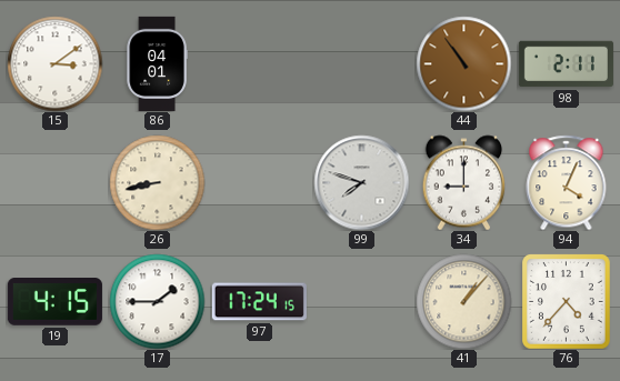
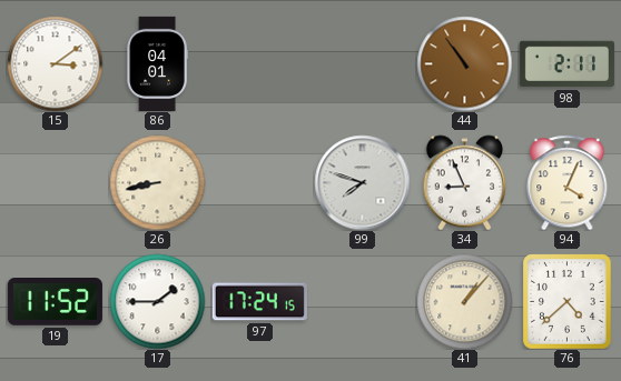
34: 9:00 -> 8:56 (465, 182)
19: 4:15 -> 11:52 (55, 302)
76: 4:37 -> 4:38 (568, 302)
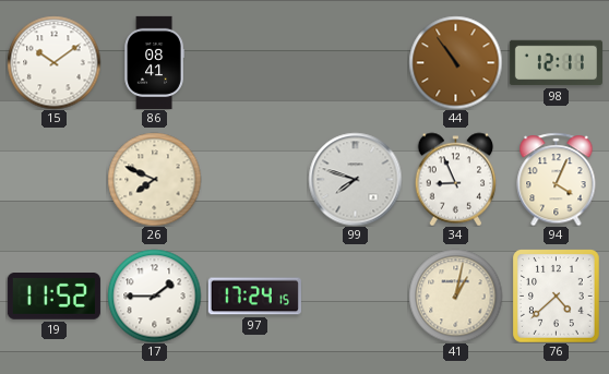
15: 3:09 -> 10:09 (53, 62)
86: 04:01 -> 08:41 (154, 62)
98: 2:11 -> 12:11 (556, 63)
26: 8:43 -> 7:49 (154, 179)
41: 1:07 -> 1:02 (455, 295)
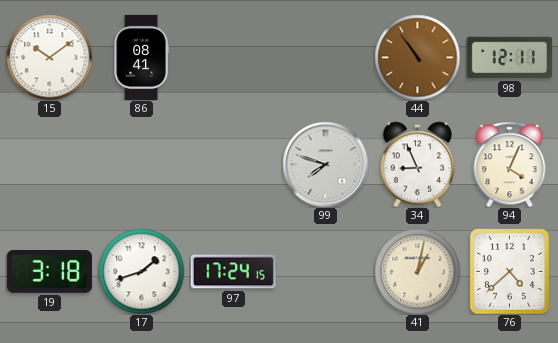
26: 7:49 -> none (154, 179)
19: 11:52 -> 3:18 (49, 272)
17: 1:45 -> 1:42 (141, 271)
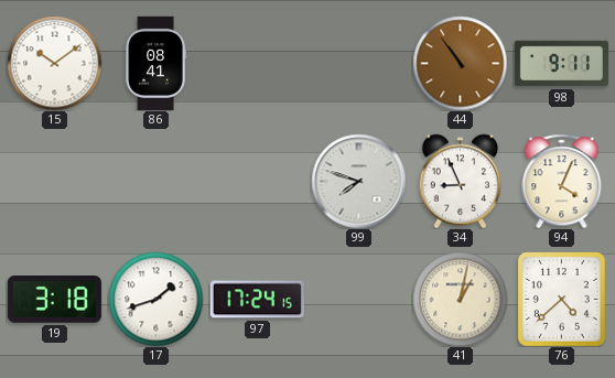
98: 12:11 -> 9:11 (561, 64)
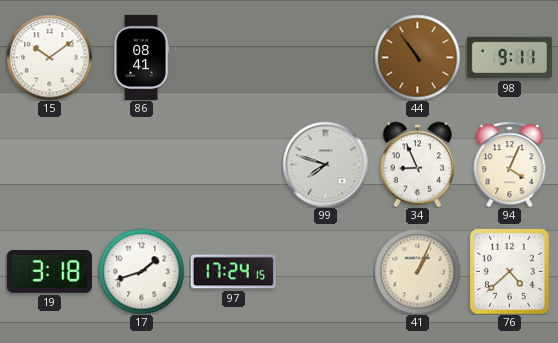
41: 1:02 -> 1:04 (417, 271)
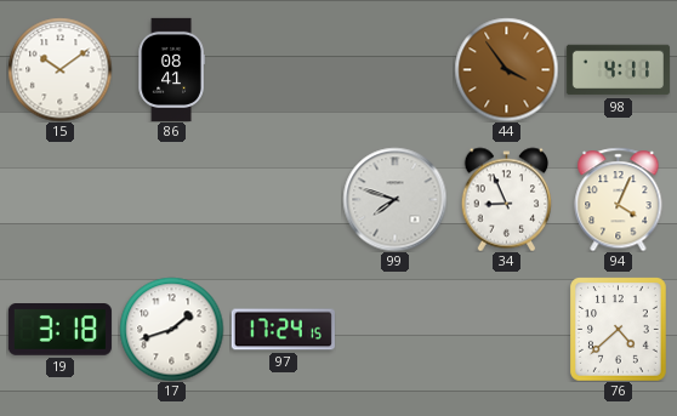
44: 10:54 -> 3:54 (506, 69)
98: 9:11 -> 4:11 (618, 70)
41: 1:04 -> none (417, 271)
